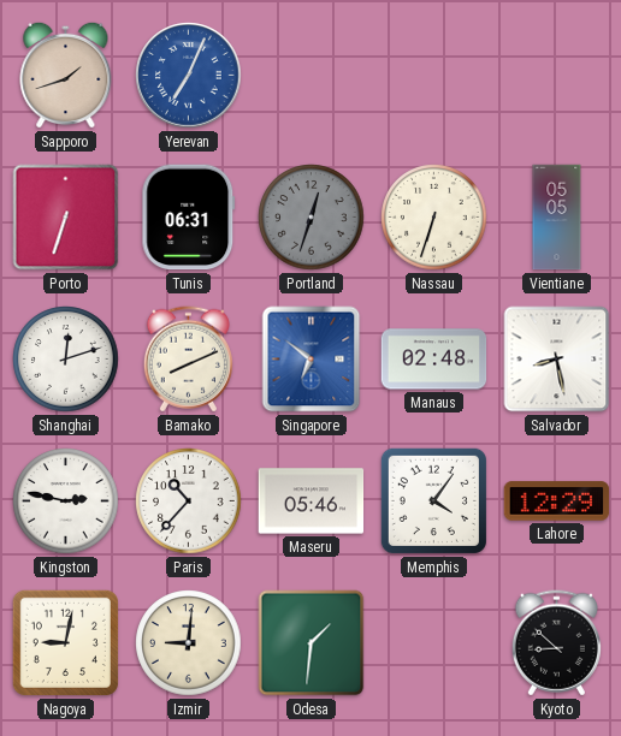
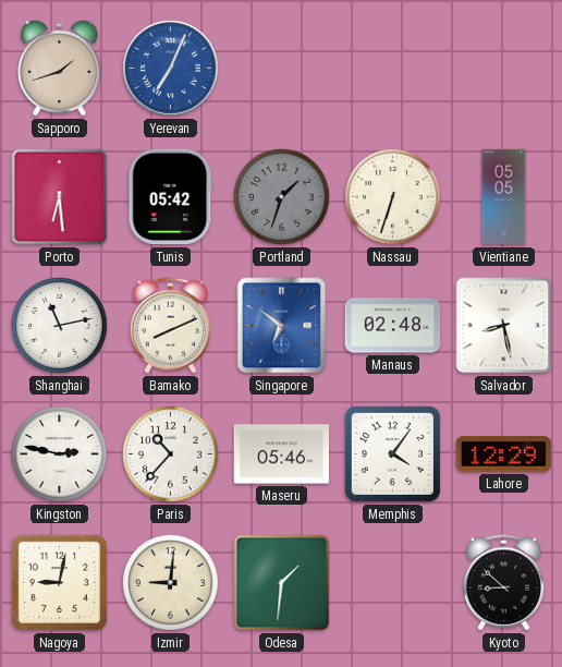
Porto: 6:33 -> 6:29 (60, 197)
Tunis: 06:31 -> 05:42 (171, 197)
Portland: 12:33 -> 1:33 (282, 197)
Shanghai: 12:12 -> 11:13 (60, 326)
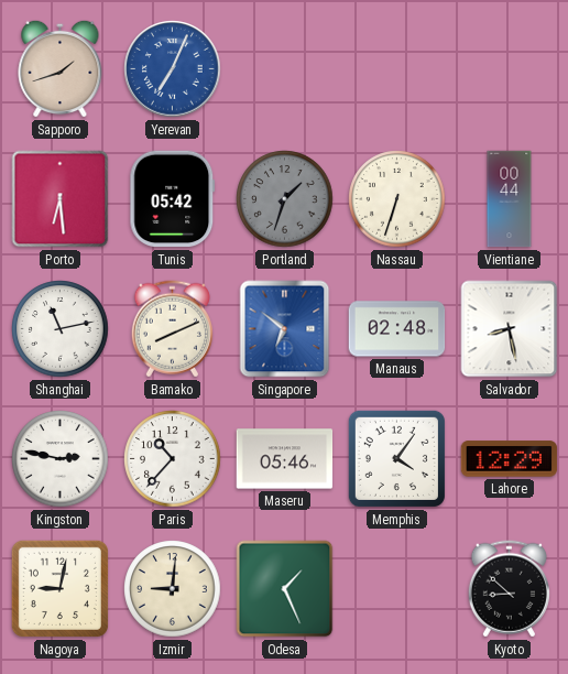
Vientiane: 05:05 -> 00:44 (510, 199)
Odesa: 1:31 -> 1:26 (285, 589)
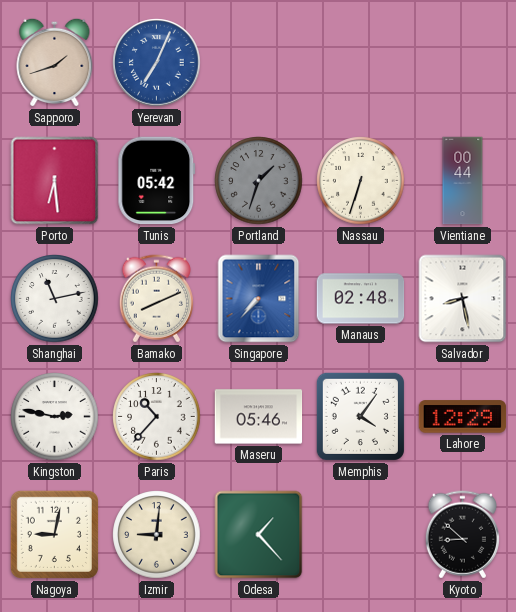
Singapore: 6:51 -> 7:37 (259, 299)
Odesa: 1:26 -> 1:23 (259, 535)
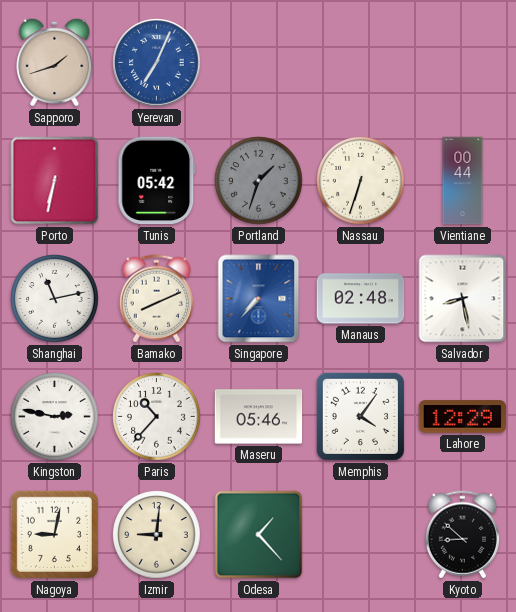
Porto: 6:29 -> 6:32 (55, 181)
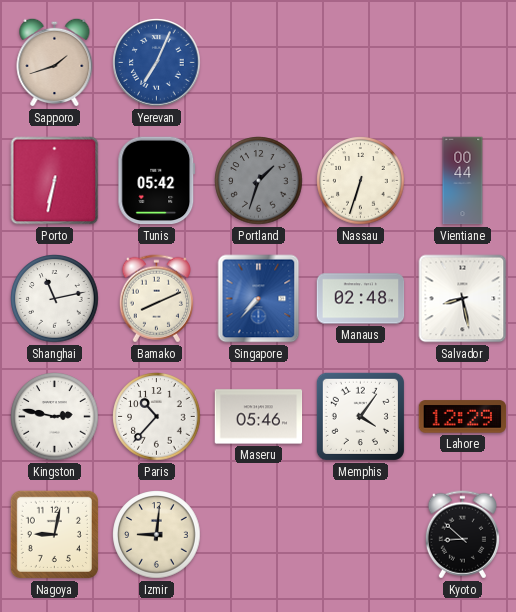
Odesa: 1:23 -> none (259, 535)
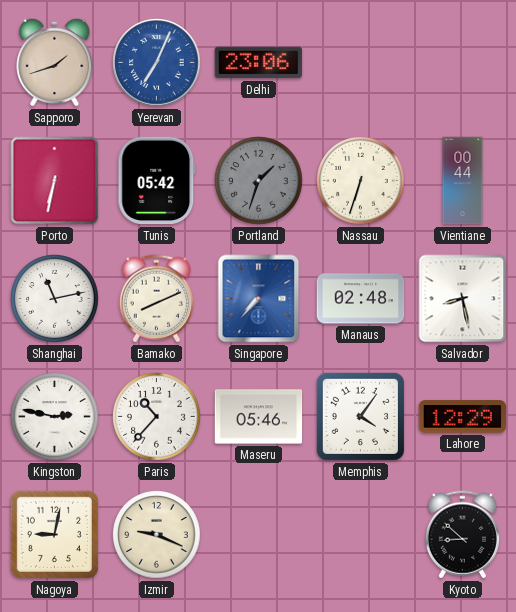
Delhi: none -> 23:06 (259, 63)
Izmir: 9:01 -> 9:19 (157, 535)
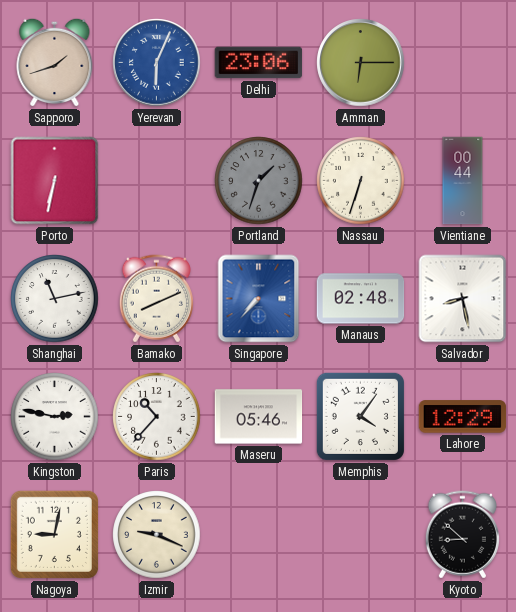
Yerevan: 7:04 -> 6:04 (157, 63)
Amman: none -> 6:15 (361, 63)
Tunis: 05:42 -> none (157, 181)
